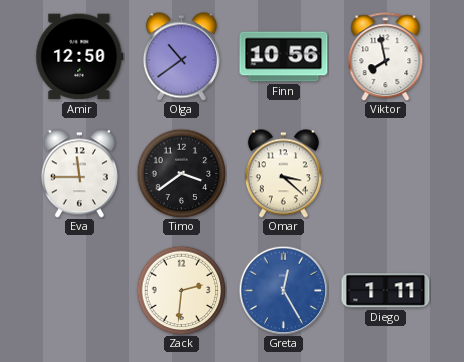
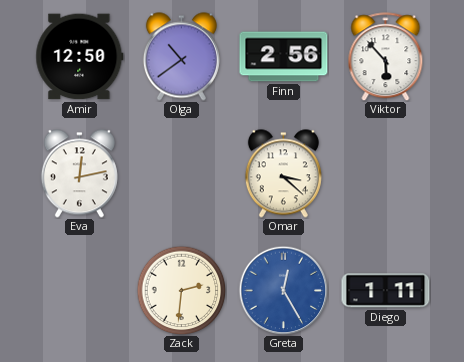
Finn: 10:56 -> 2:56 (284, 57)
Viktor: 7:58 -> 5:53 (386, 57)
Eva: 11:45 -> 12:13 (79, 174)
Timo: 3:39 -> none (181, 173)
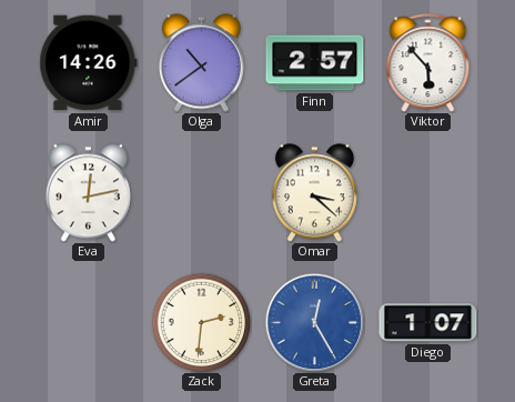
Amir: 12:50 -> 14:26 (89, 63)
Finn: 2:56 -> 2:57 (315, 63)
Diego: 1:11 -> 1:07 (428, 323)
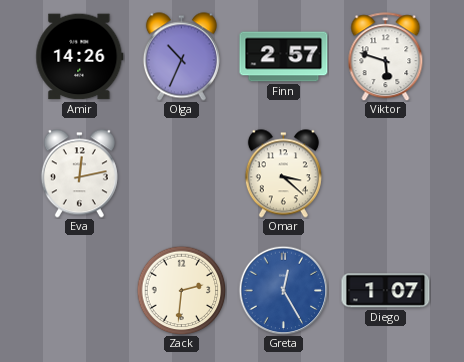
Olga: 10:39 -> 10:34 (181, 57)
Viktor: 5:53 -> 5:48 (386, 57)
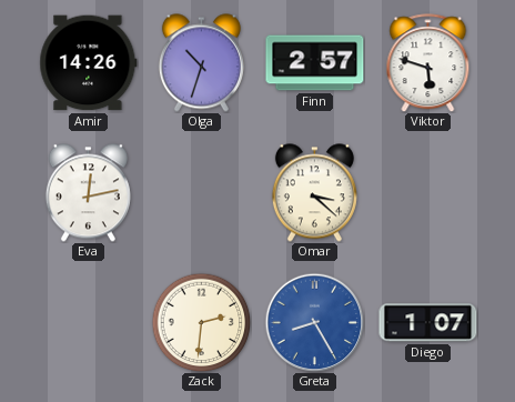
Olga: 10:34 -> 10:33 (201, 63)
Greta: 12:25 -> 8:25 (314, 322)
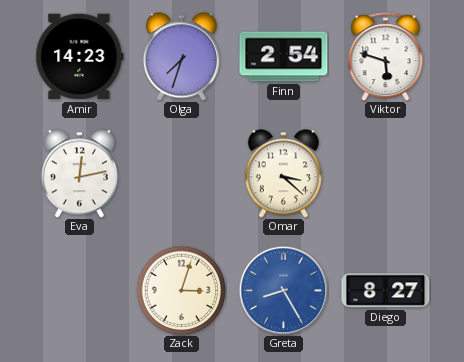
Amir: 14:26 -> 14:23 (80, 57)
Olga: 10:33 -> 7:33 (181, 57)
Finn: 2:57 -> 2:54 (284, 57)
Zack: 2:31 -> 3:03 (181, 290)
Diego: 1:07 -> 8:27 (386, 291)
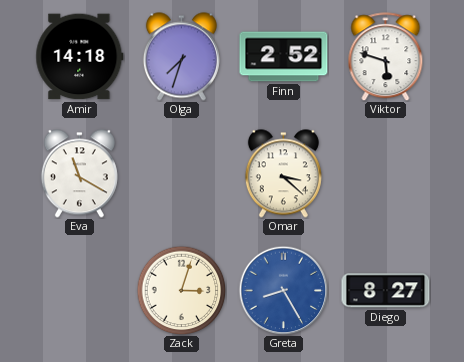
Amir: 14:23 -> 14:18 (80, 57)
Finn: 2:54 -> 2:52 (284, 57)
Eva: 12:13 -> 11:20 (79, 174)
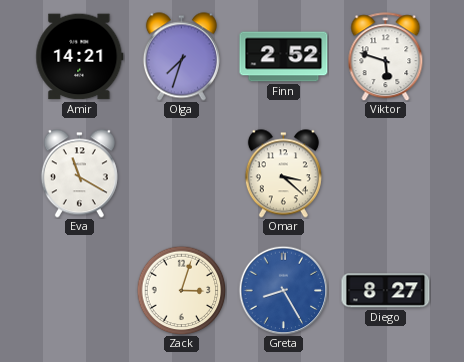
Amir: 14:18 -> 14:21 (80, 57)
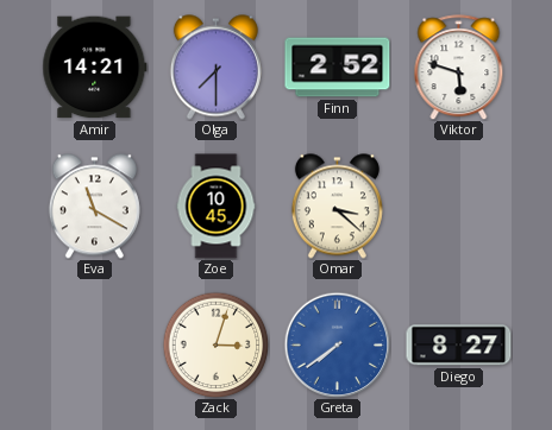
Olga: 7:33 -> 7:30 (215, 68)
Zoe: none -> 10:45 (217, 207)
Greta: 8:25 -> 7:39 (337, 344)
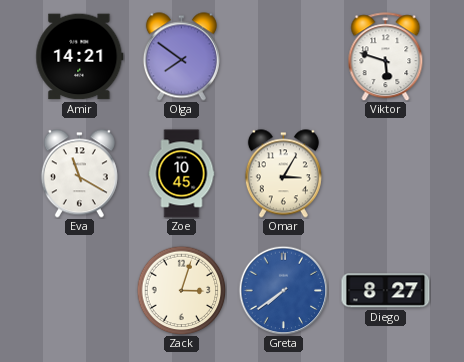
Olga: 7:30 -> 7:51 (181, 57)
Finn: 2:52 -> none (338, 68)
Omar: 3:22 -> 3:05 (283, 174)
